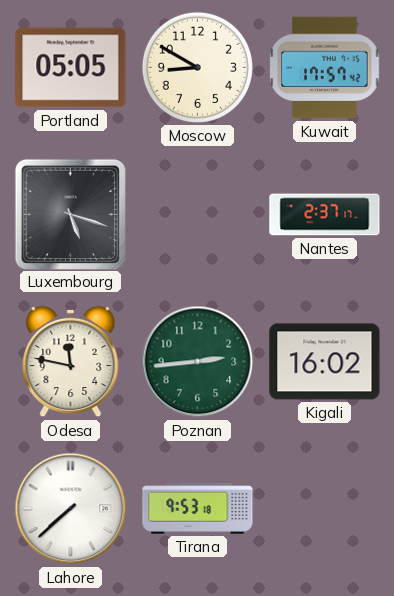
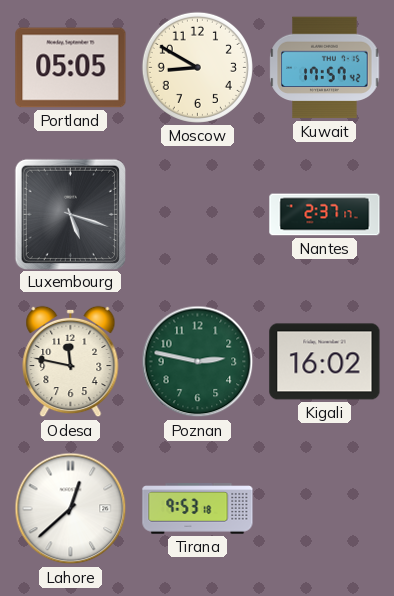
Poznan: 2:44 -> 2:47 (198, 362)
Lahore: 7:38 -> 12:38 (71, 509)
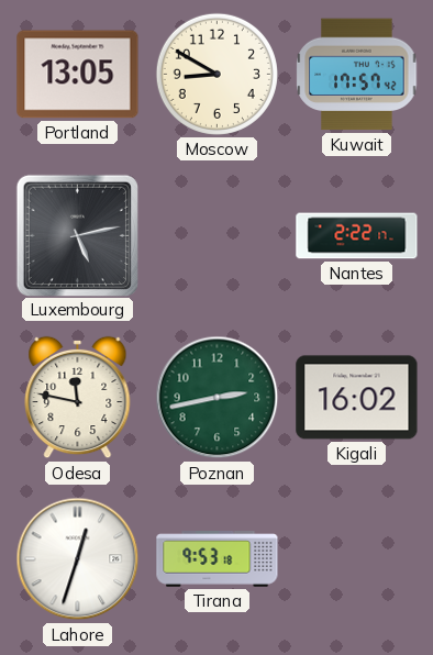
Portland: 05:05 -> 13:05 (78, 75)
Luxembourg: 5:18 -> 5:13 (77, 235)
Nantes: 2:37 -> 2:22 (357, 236)
Poznan: 2:47 -> 2:43 (218, 398)
Lahore: 12:38 -> 12:33 (78, 559)
